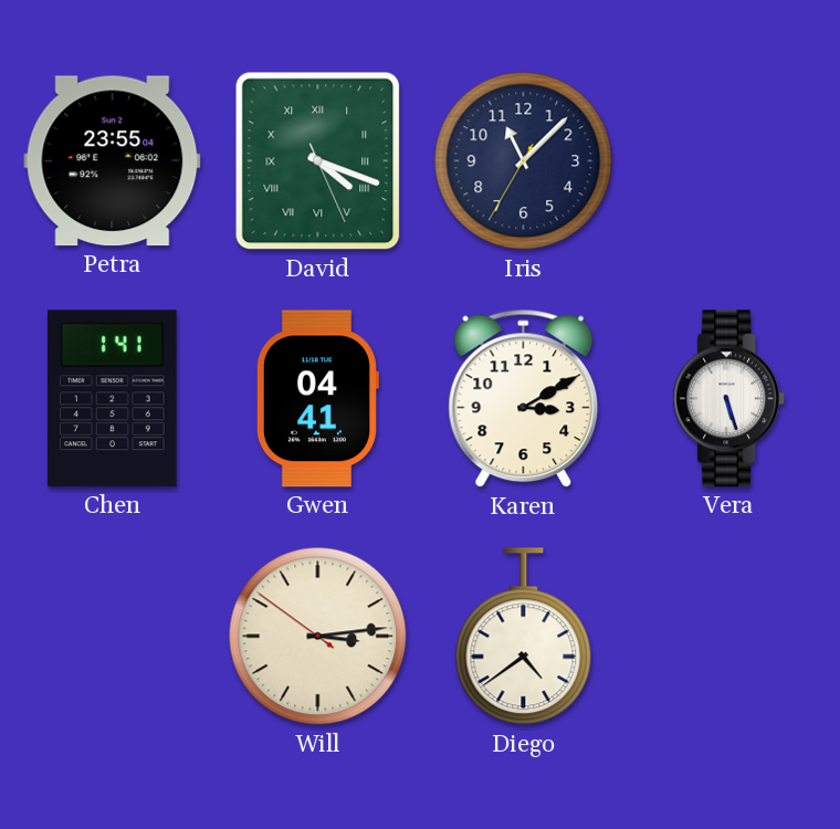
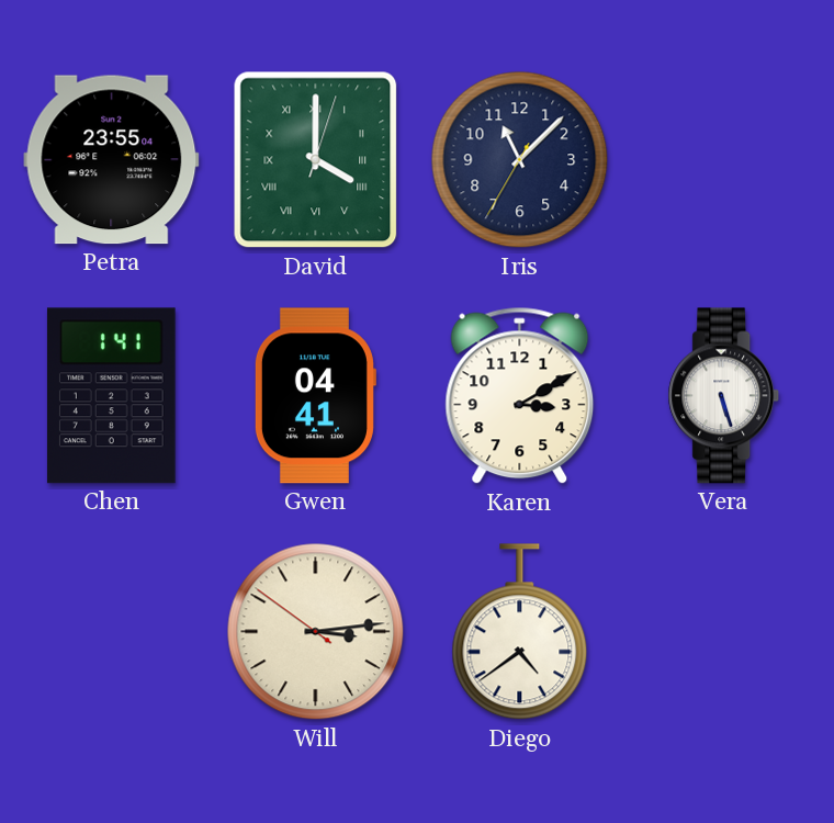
David: 4:18 -> 4:00 (316, 160)
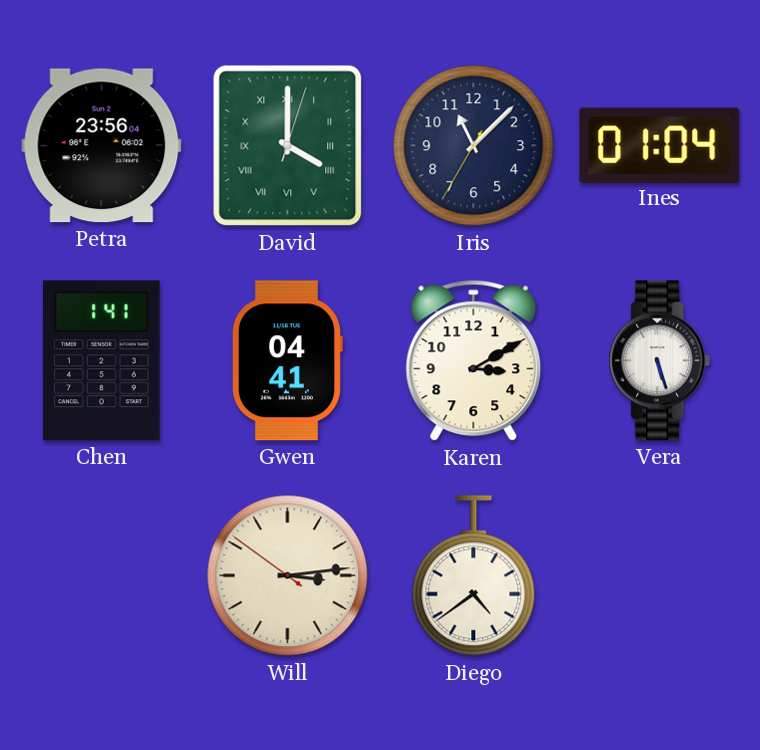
Petra: 23:55 -> 23:56 (102, 146)
Ines: none -> 01:04 (660, 145)
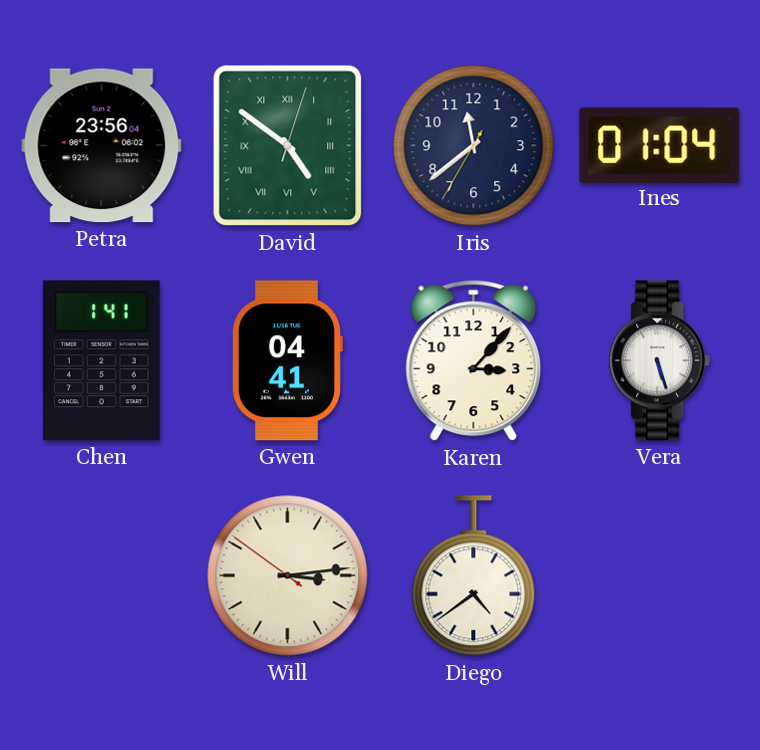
David: 4:00 -> 4:51 (288, 146)
Iris: 11:07 -> 11:38 (474, 146)
Karen: 3:10 -> 3:07 (474, 361)
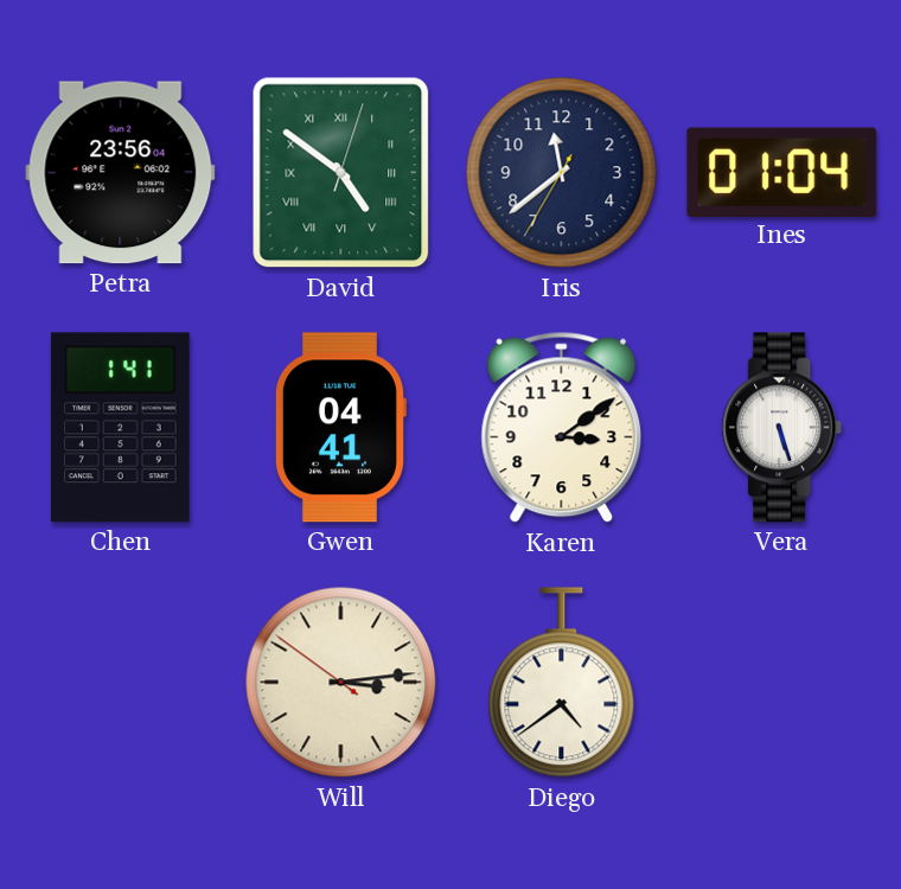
Karen: 3:07 -> 3:09 (562, 428)
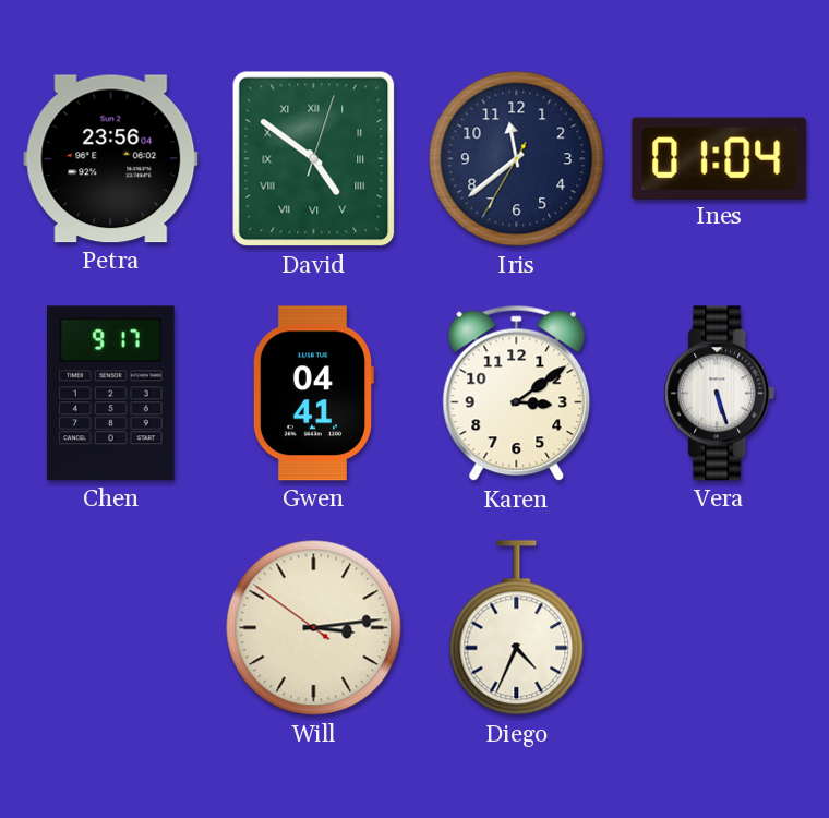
Chen: 1:41 -> 9:17 (111, 394)
Diego: 4:39 -> 4:34 (517, 628)
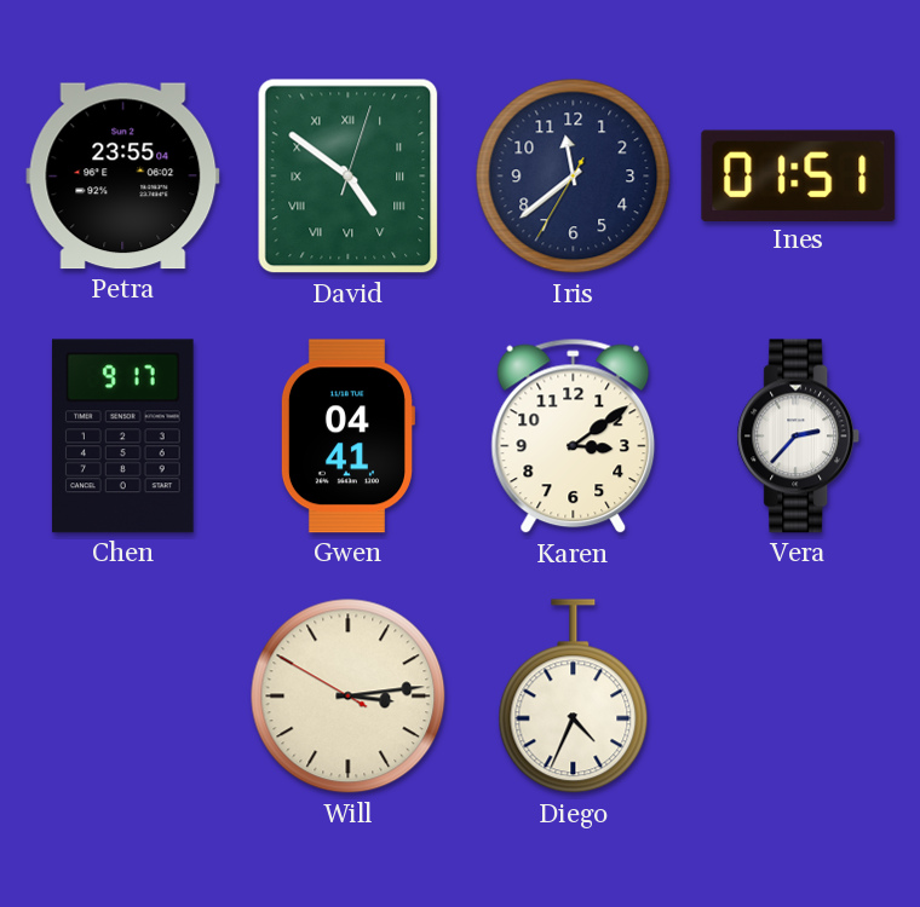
Petra: 23:56 -> 23:55 (123, 177)
Ines: 01:04 -> 01:51 (799, 175)
Vera: 5:27 -> 2:37 (799, 437)
Will: 3:13:51 -> 3:13:50 (349, 697)
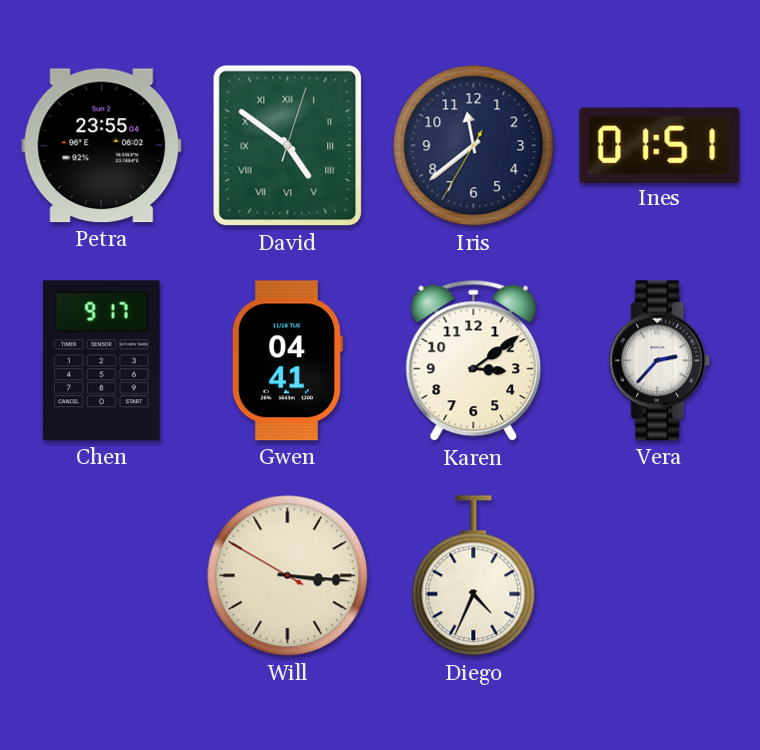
Will: 3:13 -> 3:15 (288, 576)
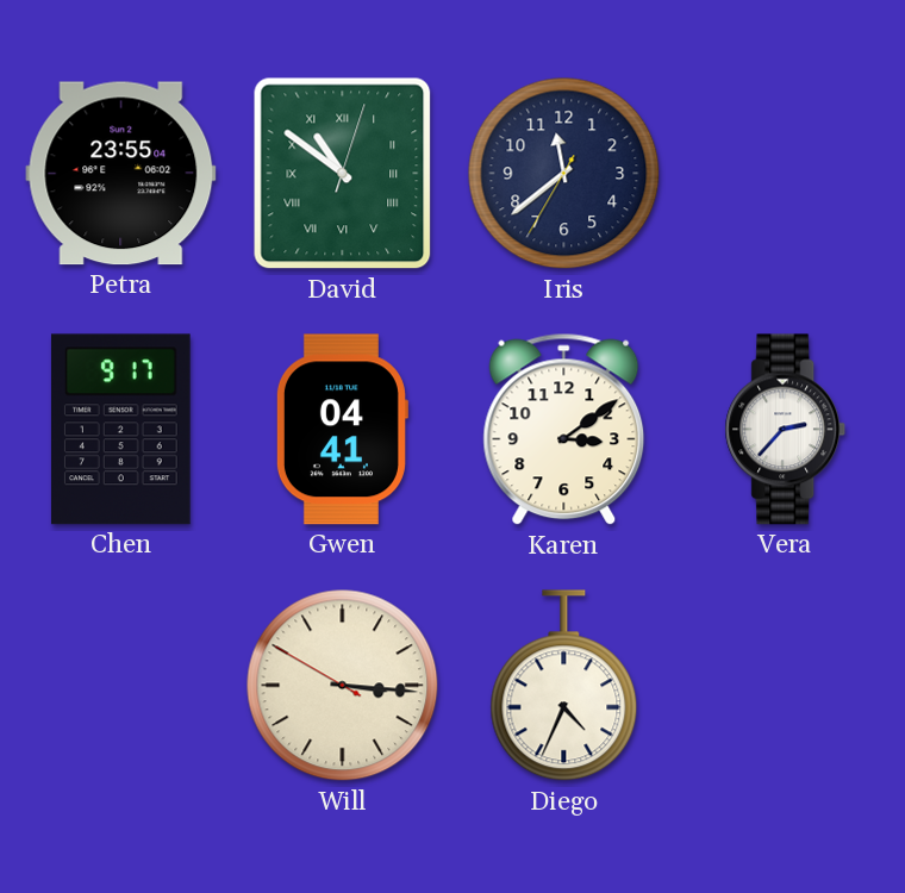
David: 4:51 -> 10:51 (343, 174)
Ines: 01:51 -> none (660, 145)
